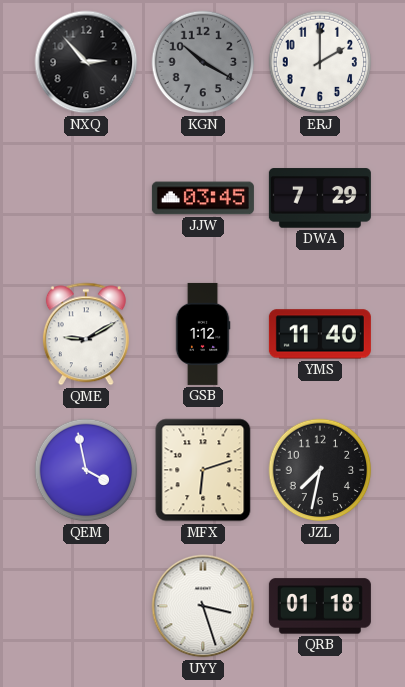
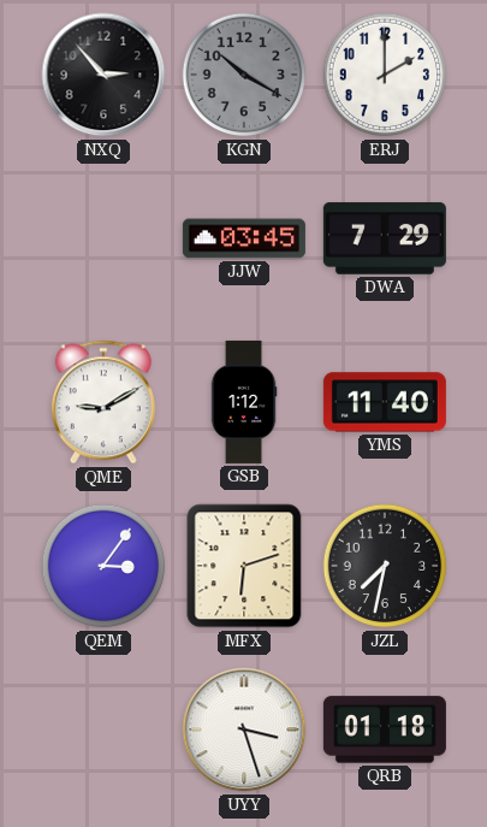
QEM: 3:58 -> 3:06 (103, 566)
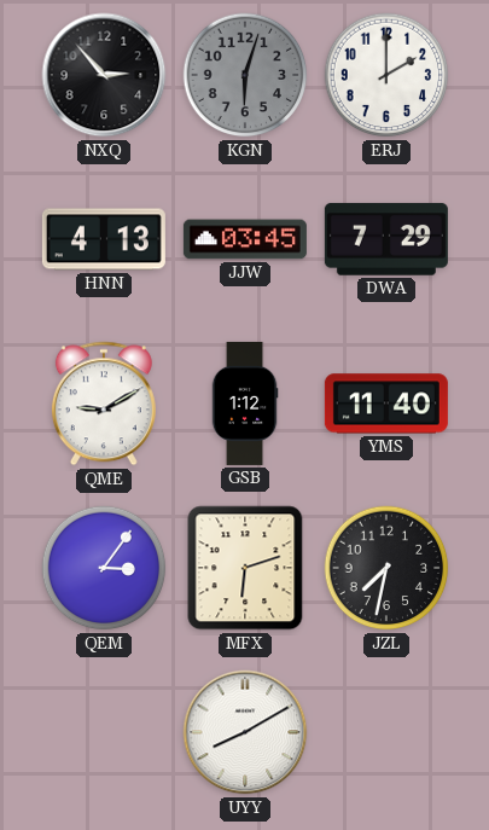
KGN: 10:20 -> 6:03 (245, 75)
HNN: none -> 4:13 (104, 239)
UYY: 3:27 -> 8:10 (245, 732)
QRB: 01:18 -> none (385, 729)
